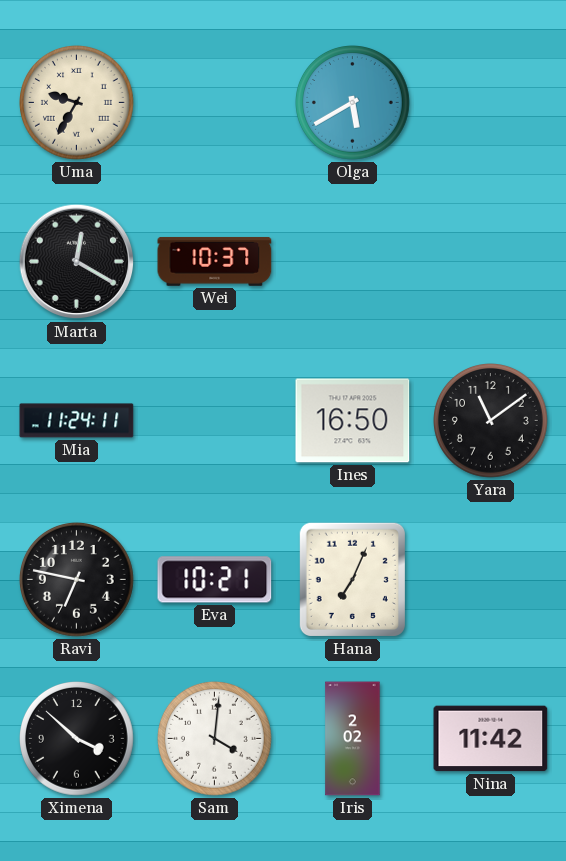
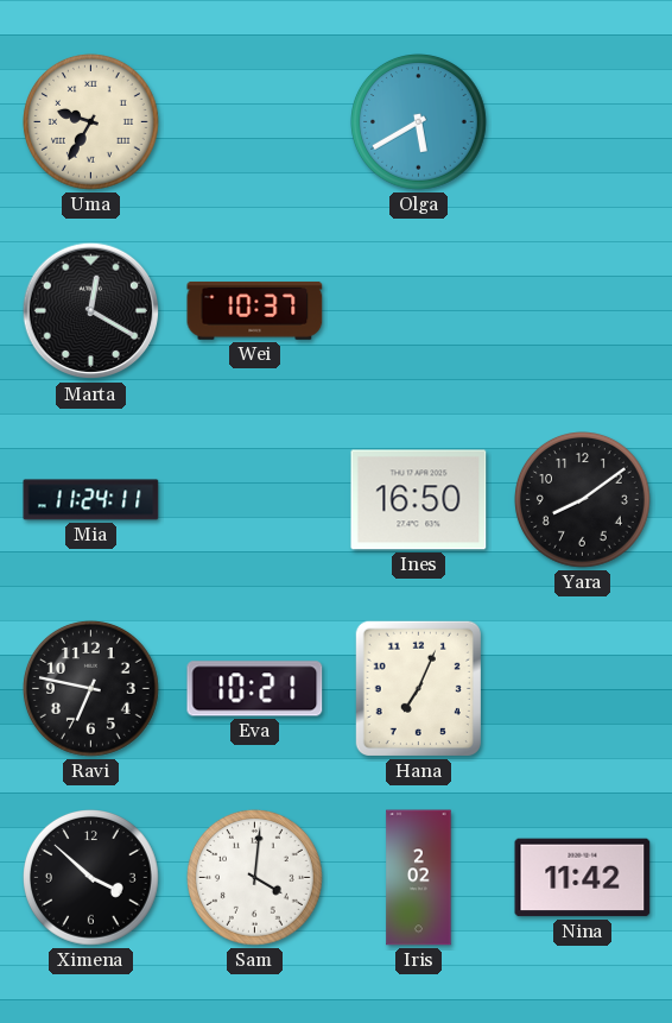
Yara: 11:09 -> 8:09 (583, 500)
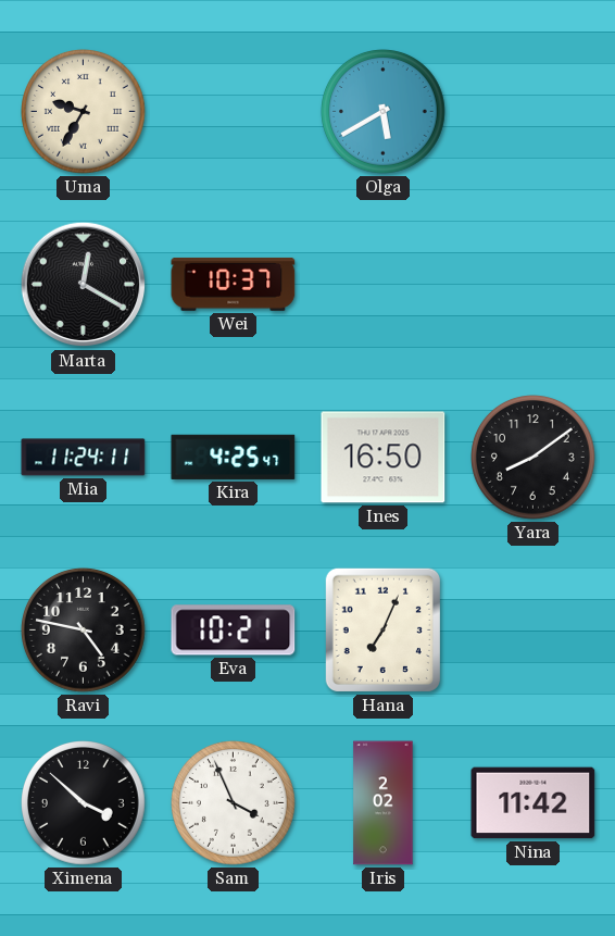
Kira: none -> 4:25 (234, 457)
Ravi: 6:47 -> 4:47 (84, 631)
Sam: 4:01 -> 3:56 (234, 803)
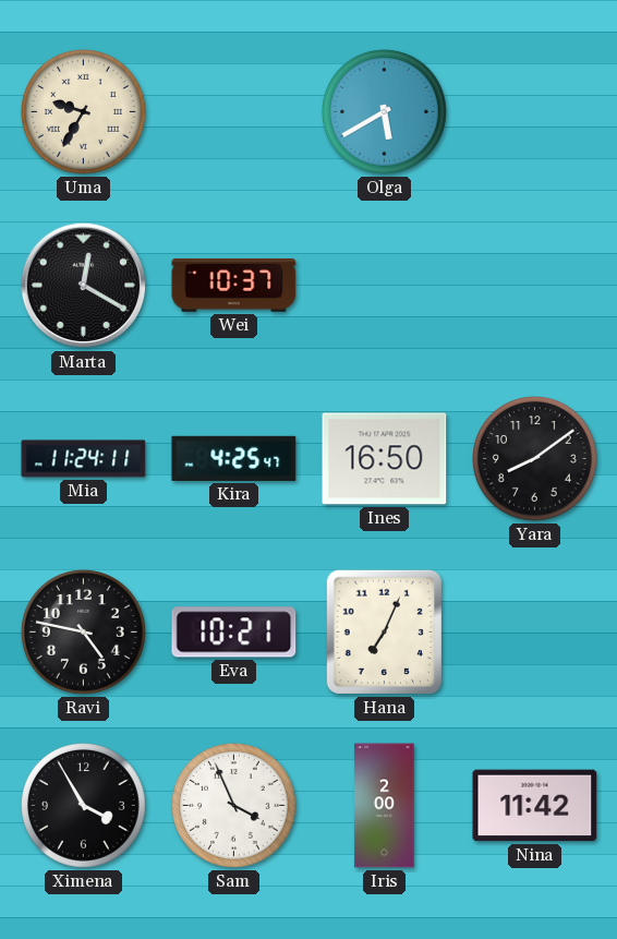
Ximena: 3:52 -> 3:55 (84, 806)
Iris: 2:02 -> 2:00 (385, 806)
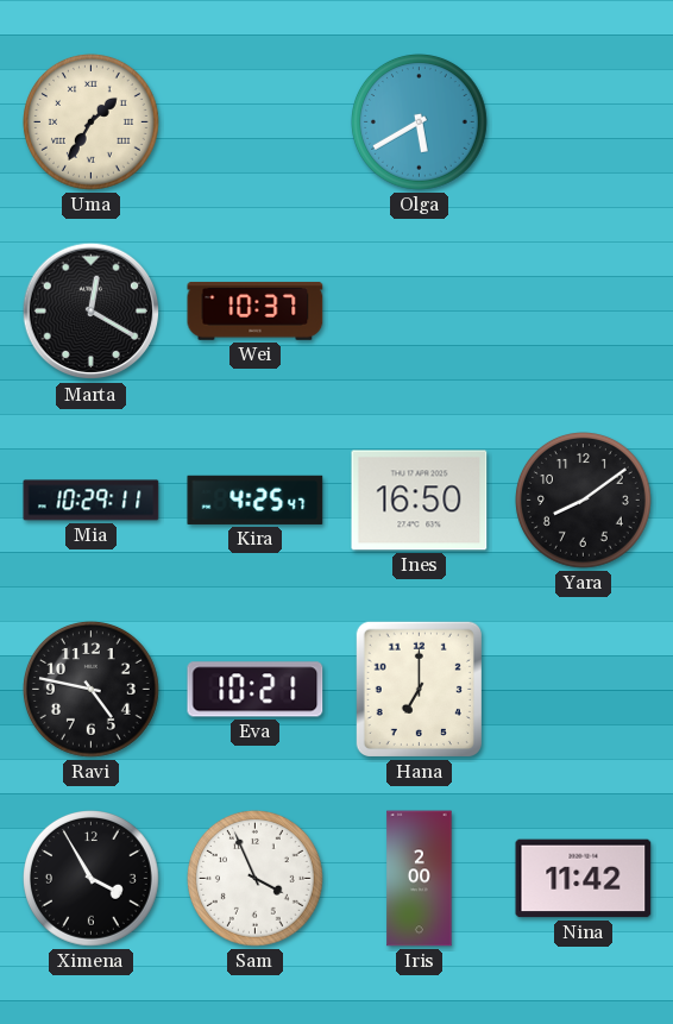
Uma: 9:35 -> 1:35 (92, 122)
Mia: 11:24 -> 10:29 (92, 501)
Hana: 7:04 -> 7:00 (419, 689)
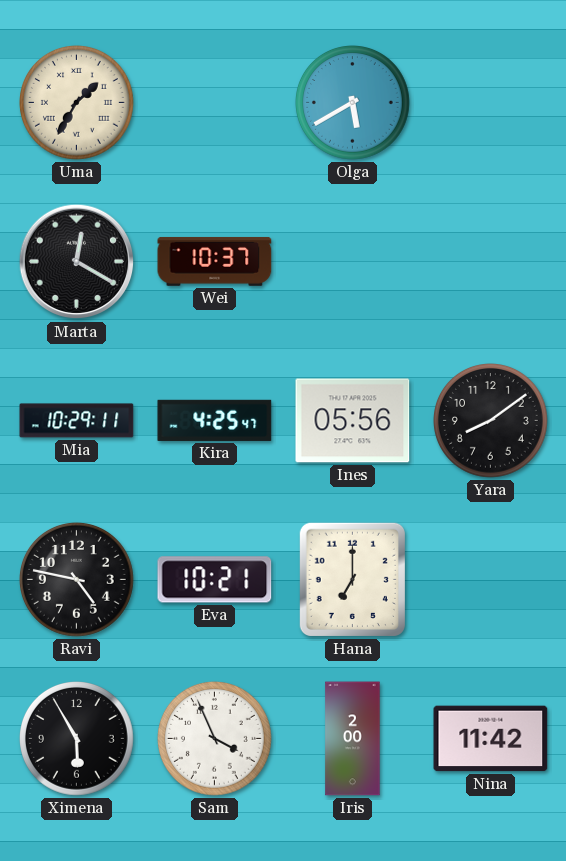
Ines: 16:50 -> 05:56 (353, 421)
Ximena: 3:55 -> 5:55 (77, 739)
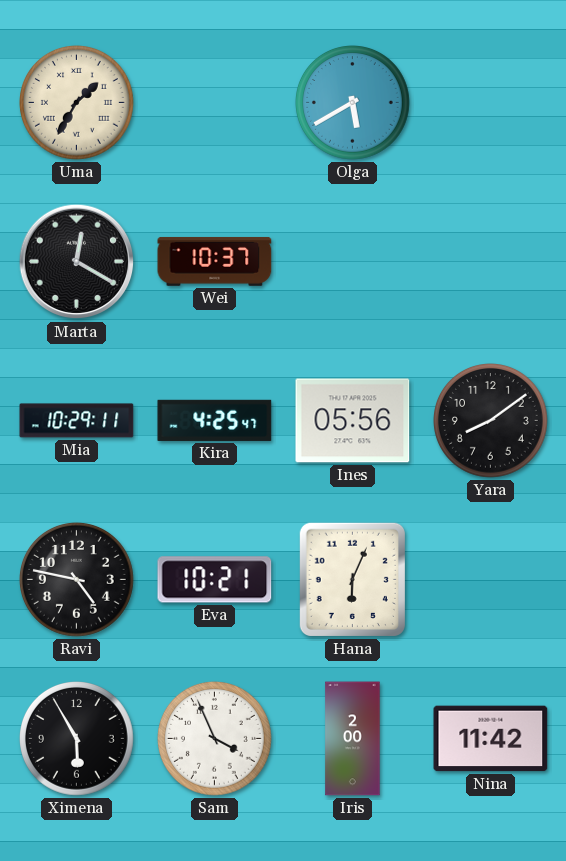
Hana: 7:00 -> 6:04 (352, 579)
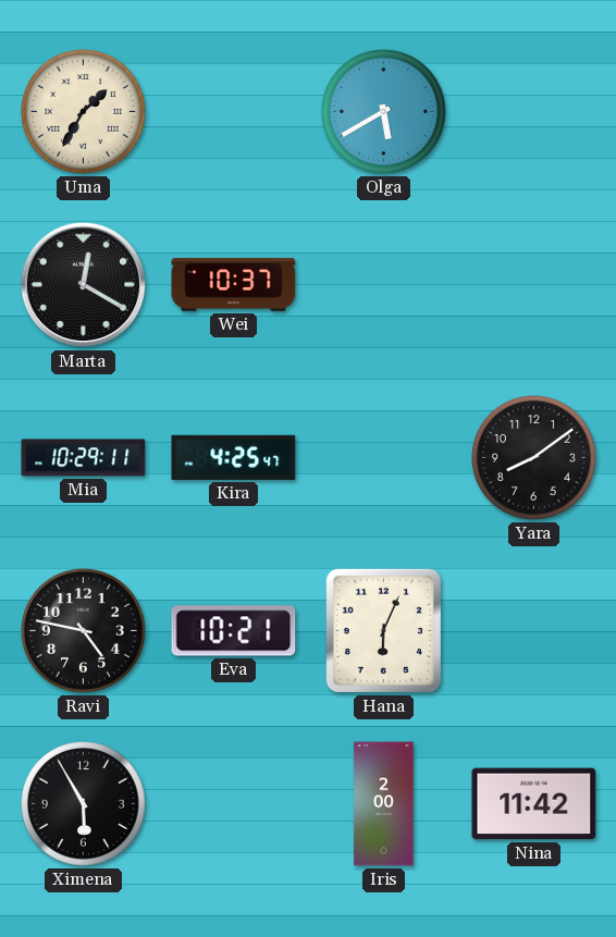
Ines: 05:56 -> none (353, 421)
Sam: 3:56 -> none (215, 739)
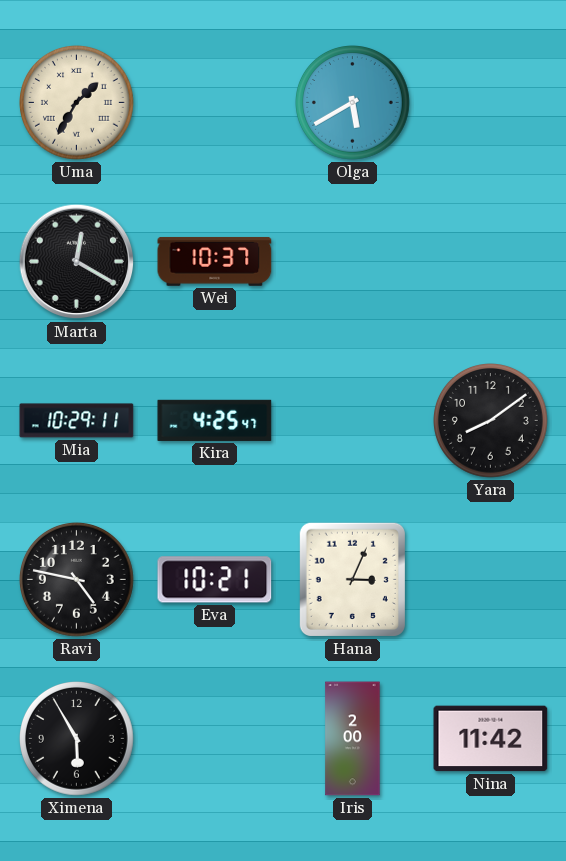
Hana: 6:04 -> 3:04 (352, 579)
